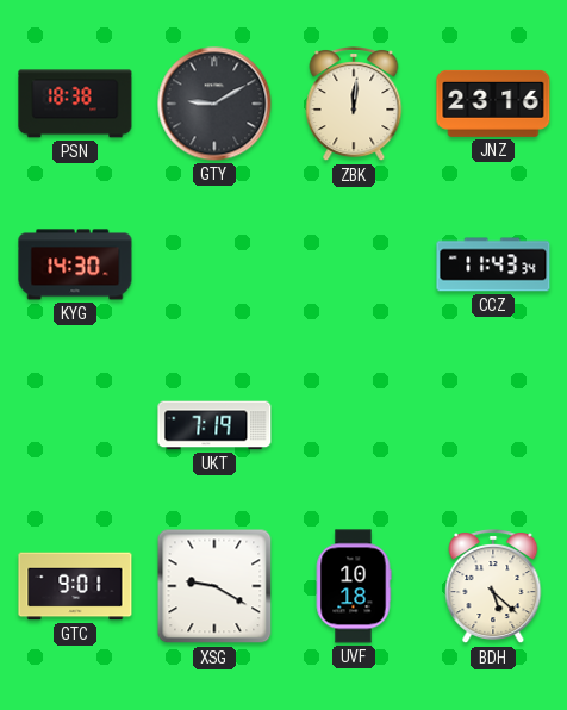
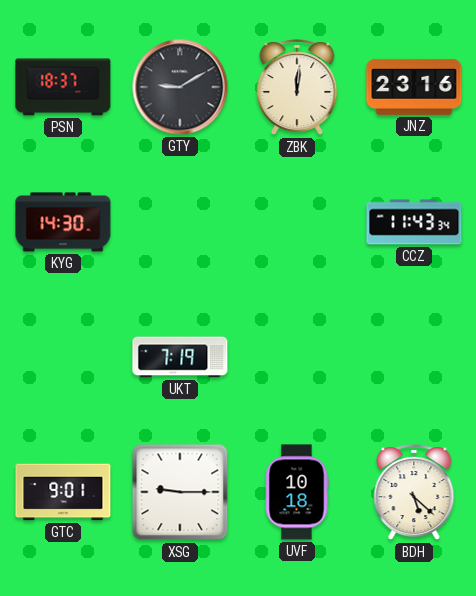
PSN: 18:38 -> 18:37 (63, 87)
XSG: 9:20 -> 9:15 (180, 492)
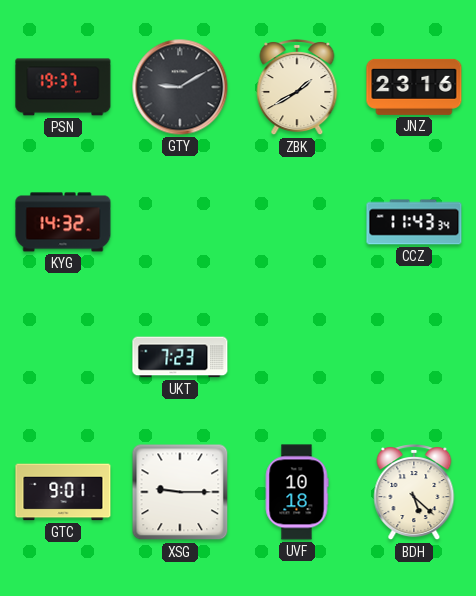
PSN: 18:37 -> 19:37 (63, 87)
ZBK: 12:01 -> 1:40 (297, 88)
KYG: 14:30 -> 14:32 (63, 222)
UKT: 7:19 -> 7:23 (180, 357)
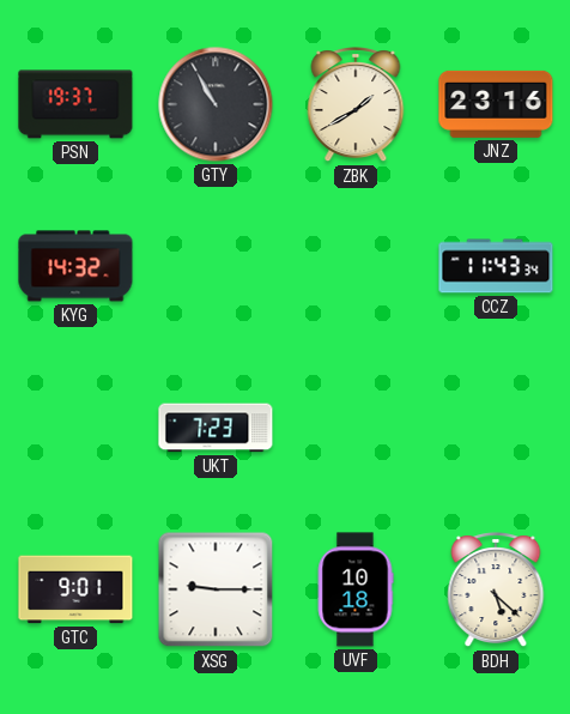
GTY: 9:10 -> 10:55 (216, 104)
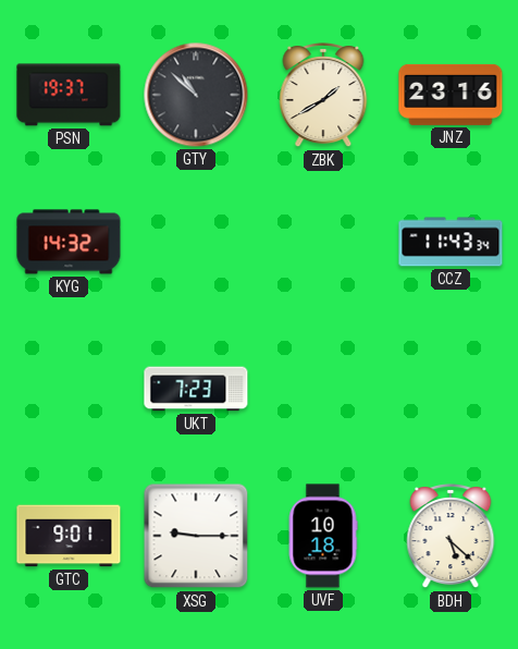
GTY: 10:55 -> 10:52 (196, 95)
